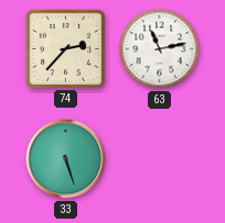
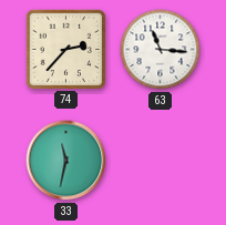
63: 11:13 -> 11:16 (161, 50)
33: 5:27 -> 11:32 (66, 161)
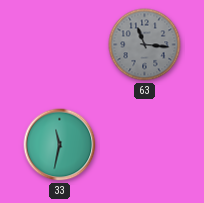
74: 2:37 -> none (65, 49)
63 dial: white -> grey (145, 45)
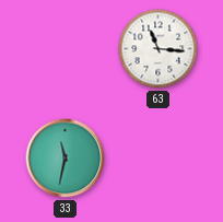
63 dial: grey -> white (159, 49)
